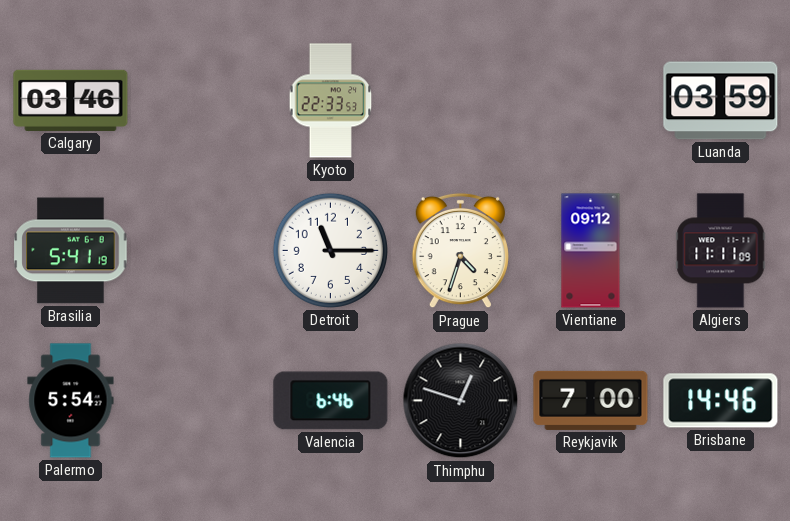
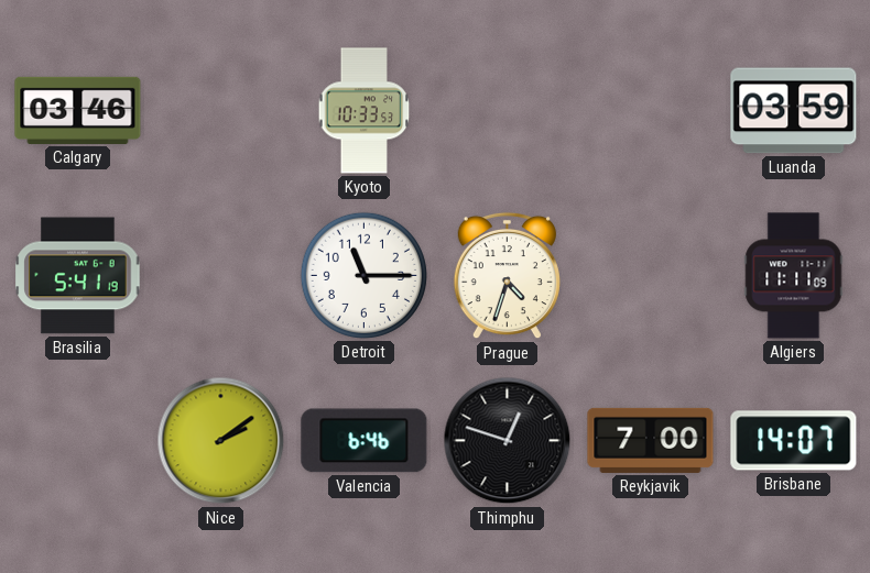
Kyoto: 22:33 -> 10:33 (365, 111)
Vientiane: 09:12 -> none (591, 251)
Palermo: 5:54 -> none (71, 401)
Nice: none -> 2:09 (221, 441)
Brisbane: 14:46 -> 14:07 (794, 441)
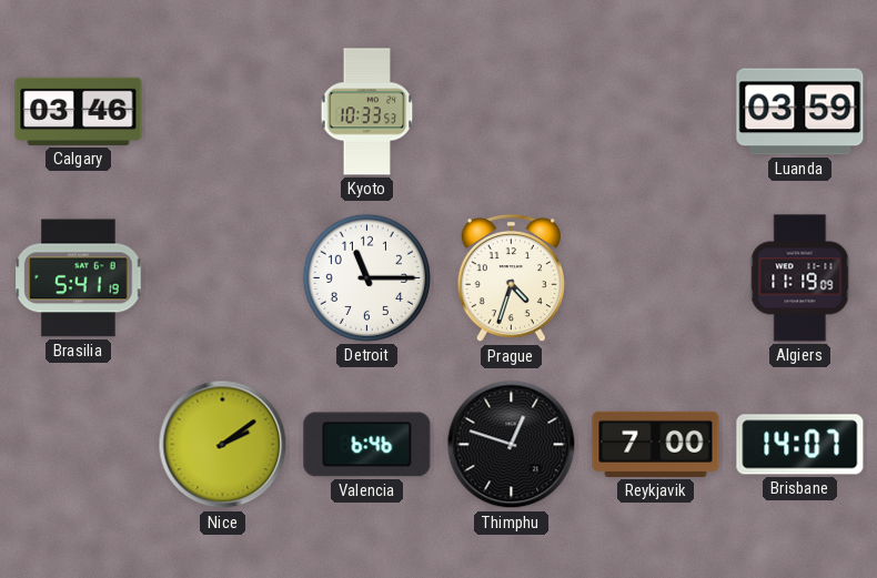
Algiers: 11:11 -> 11:19 (800, 278)
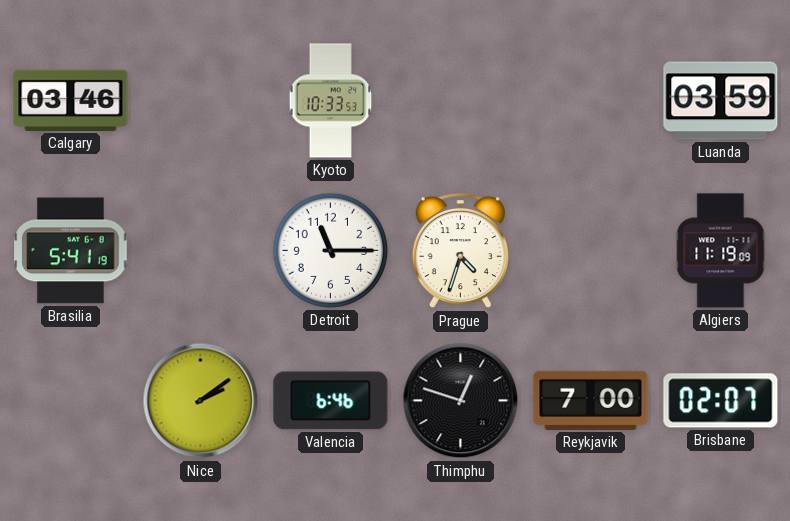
Brisbane: 14:07 -> 02:07 (721, 401)
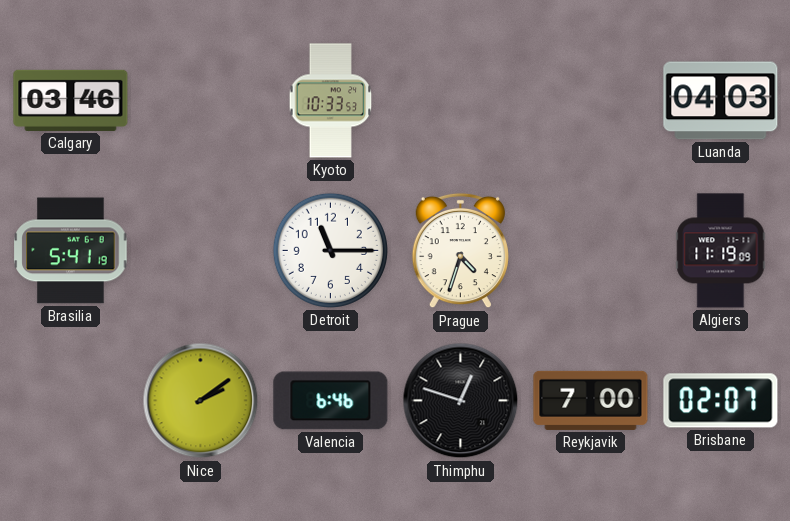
Luanda: 03:59 -> 04:03 (721, 101)
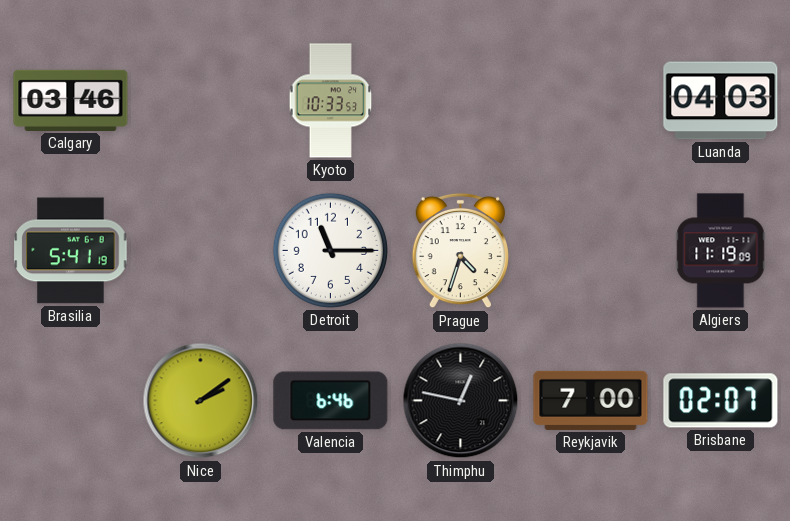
Thimphu: 12:48 -> 12:47 (461, 401)
